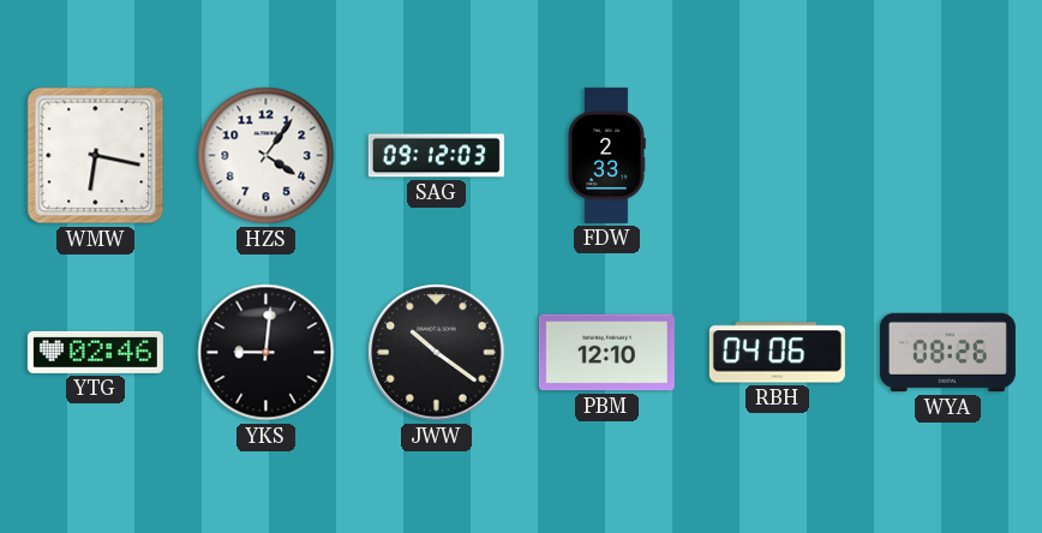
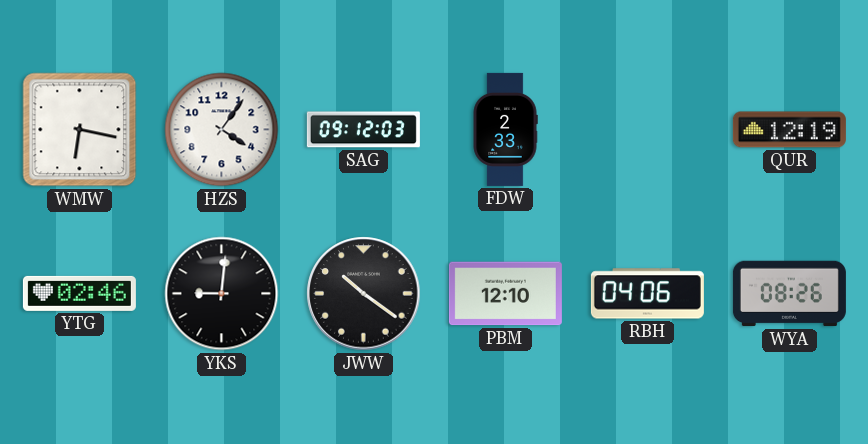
QUR: none -> 12:19 (789, 130)
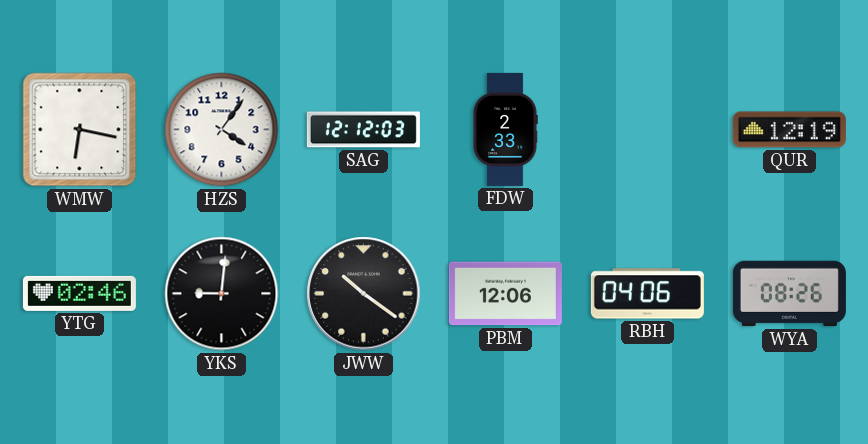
SAG: 09:12 -> 12:12 (363, 130)
PBM: 12:10 -> 12:06 (505, 294)
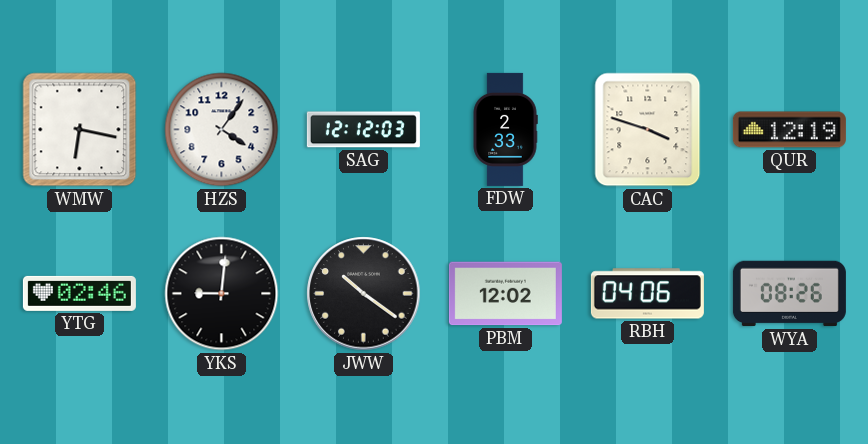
CAC: none -> 3:48 (648, 130)
PBM: 12:06 -> 12:02 (505, 294)
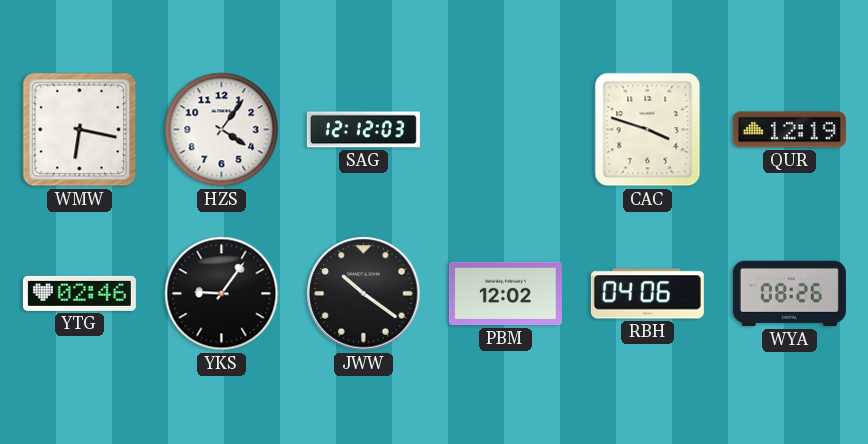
FDW: 2:33 -> none (505, 129)
YKS: 9:01 -> 9:06 (222, 294)
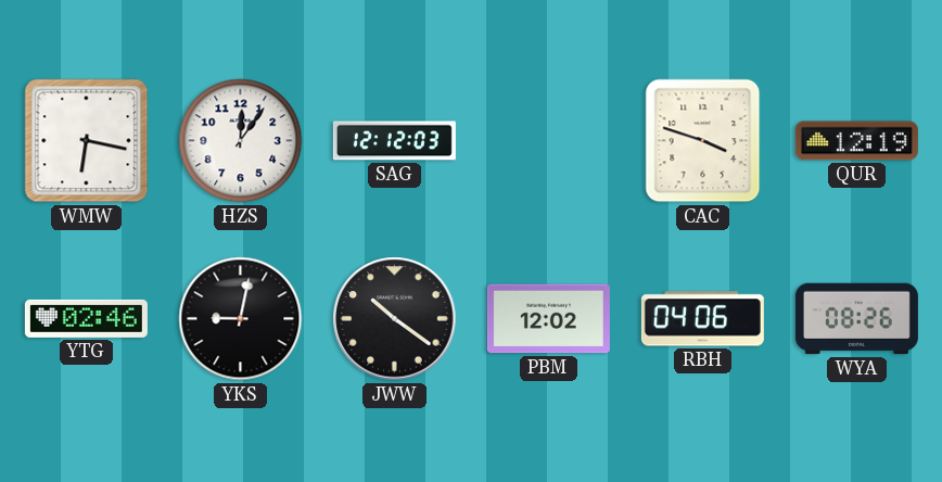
HZS: 4:06 -> 12:06 (241, 141)
YKS: 9:06 -> 9:02 (241, 319)
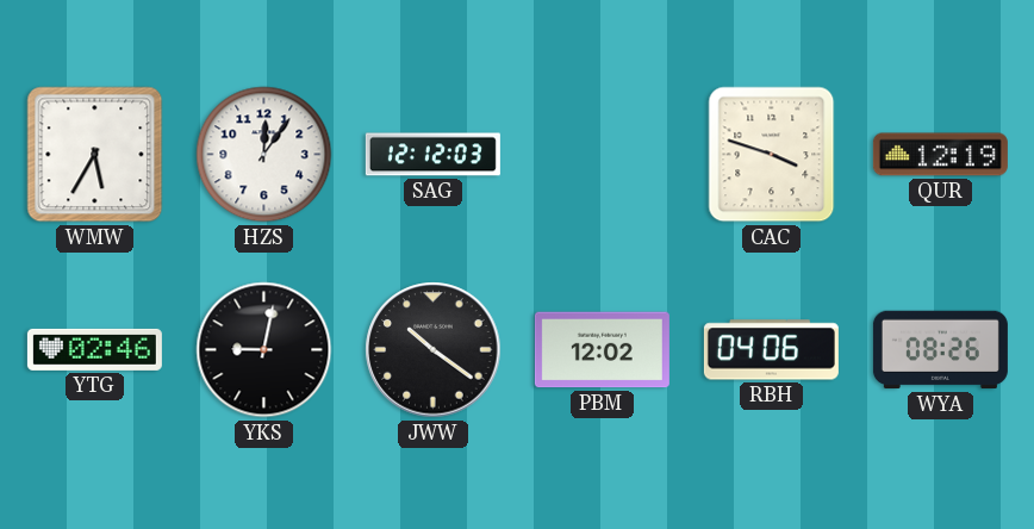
WMW: 6:17 -> 5:35 (95, 155)
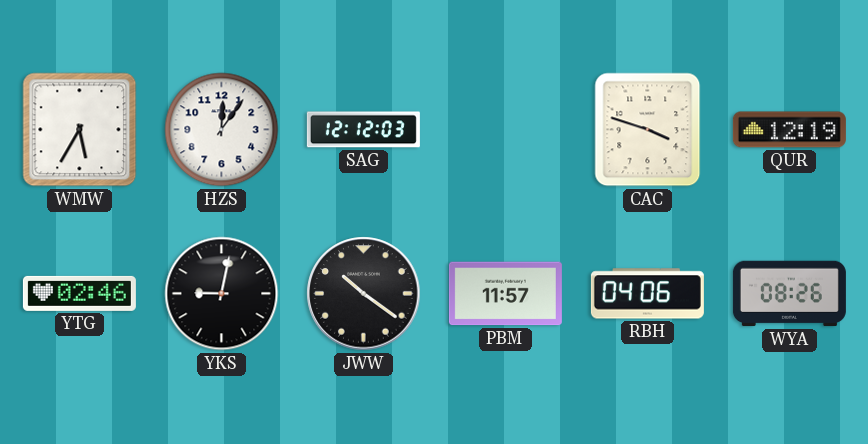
PBM: 12:02 -> 11:57 (505, 294)
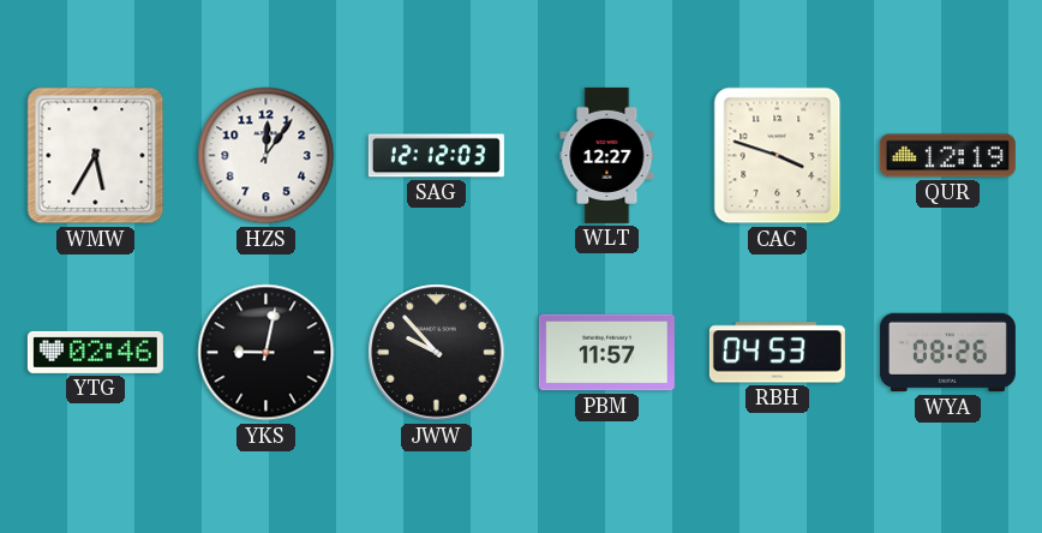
WLT: none -> 12:27 (607, 155)
JWW: 10:21 -> 9:53 (437, 353)
RBH: 04:06 -> 04:53 (777, 353)
